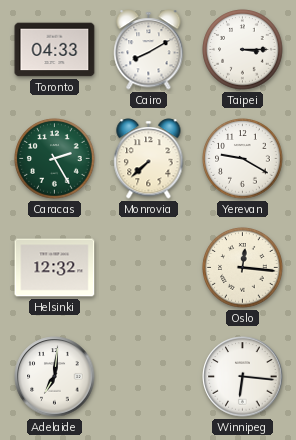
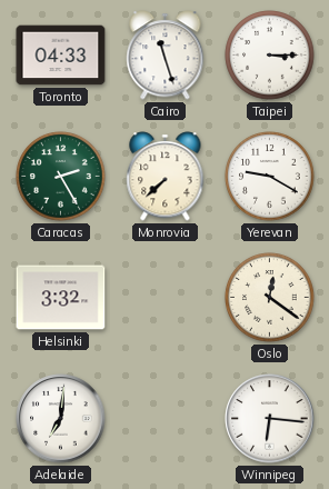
Cairo: 8:10 -> 11:27 (166, 56)
Helsinki: 12:32 -> 3:32 (61, 298)
Oslo: 12:16 -> 12:21 (270, 298)
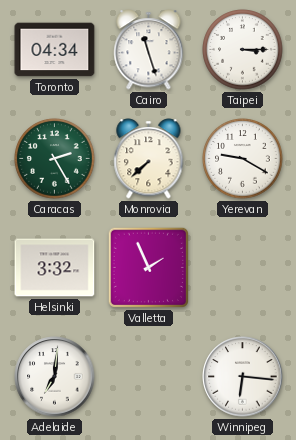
Toronto: 04:33 -> 04:34 (55, 50)
Valletta: none -> 1:56 (148, 267)
Oslo: 12:21 -> none (270, 298)
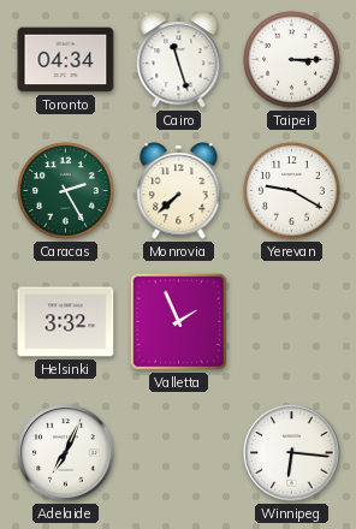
Adelaide: 7:01 -> 7:04 (66, 453)
